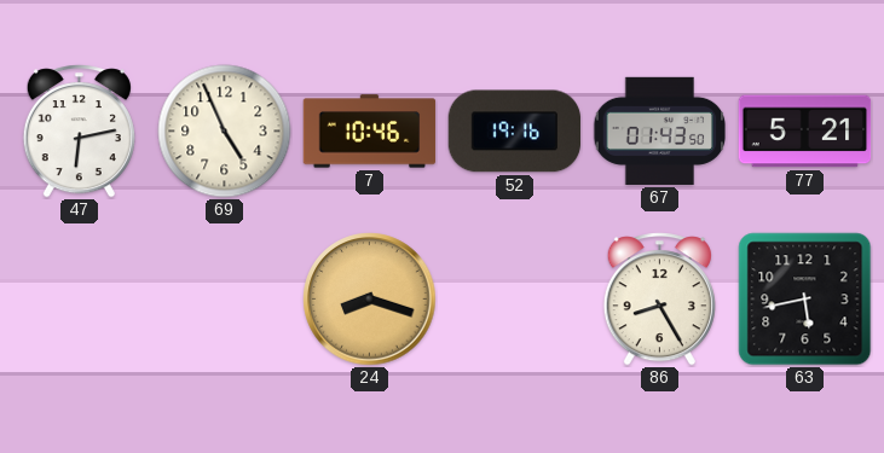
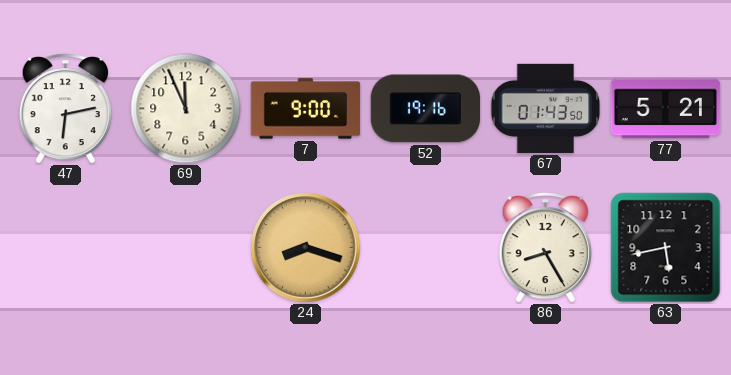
69: 4:56 -> 11:56 (186, 109)
7: 10:46 -> 9:00 (306, 109)
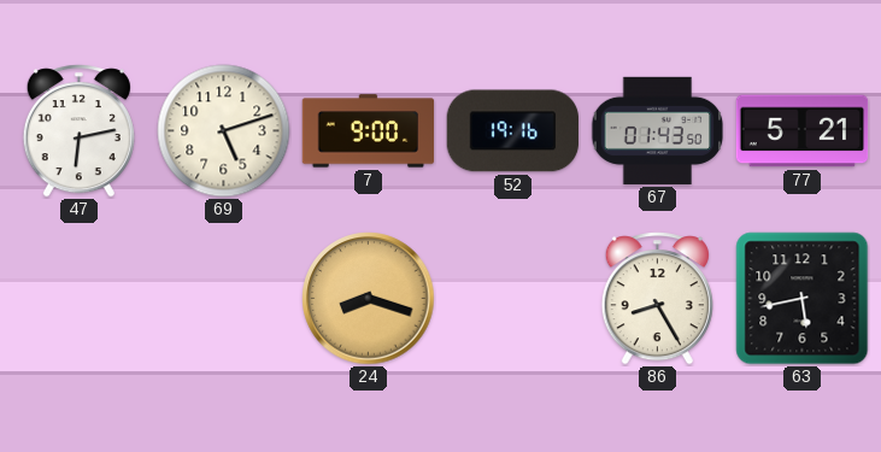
69: 11:56 -> 5:12 (224, 131)
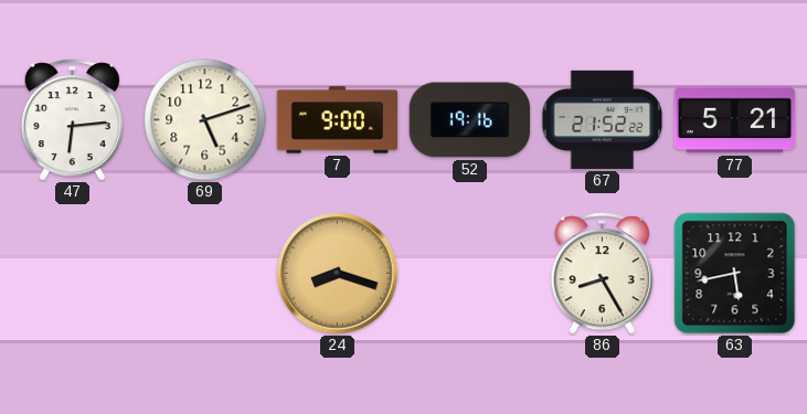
47: 6:13 -> 6:14 (72, 120)
67: 01:43 -> 21:52 (602, 119)
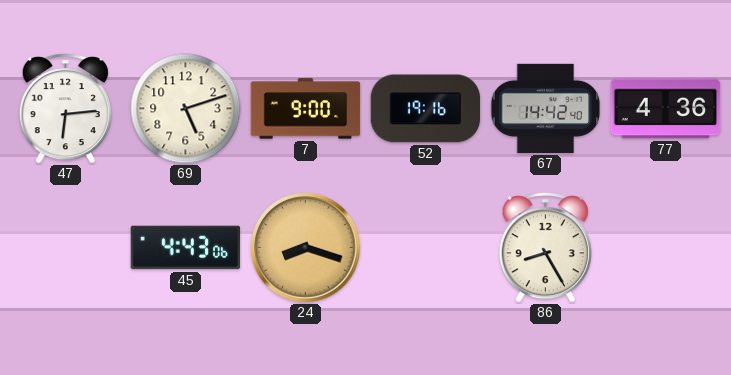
67: 21:52 -> 14:42 (545, 108)
77: 5:21 -> 4:36 (666, 109)
45: none -> 4:43 (186, 248)
63: 5:43 -> none (735, 274)
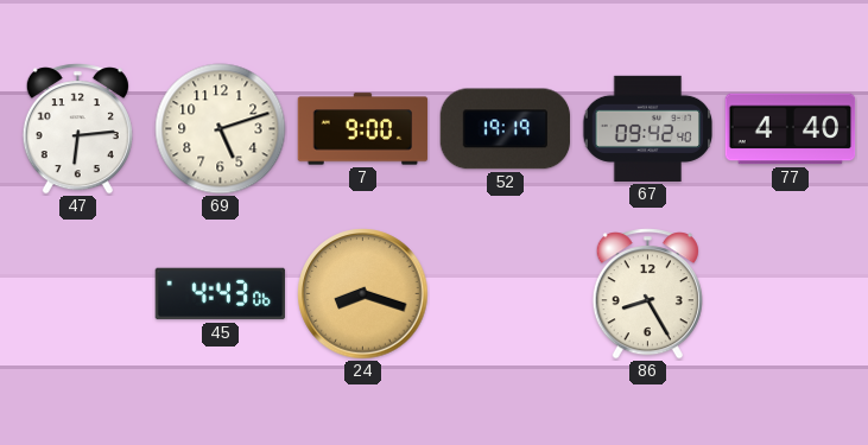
52: 19:16 -> 19:19 (506, 129)
67: 14:42 -> 09:42 (647, 128)
77: 4:36 -> 4:40 (791, 129)
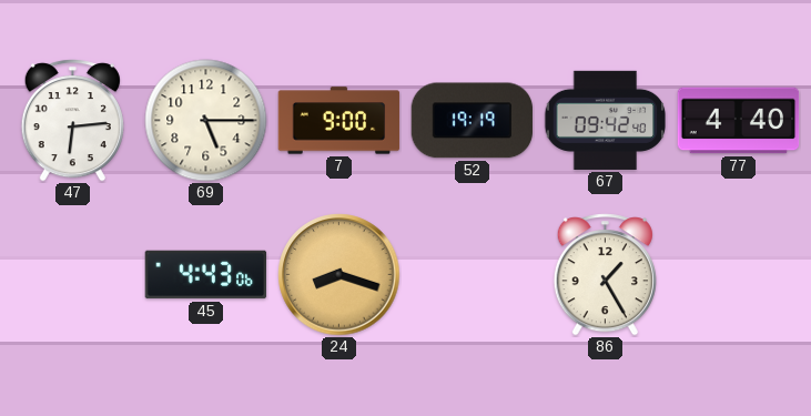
69: 5:12 -> 5:15 (206, 121)
86: 8:25 -> 1:25 (605, 275)
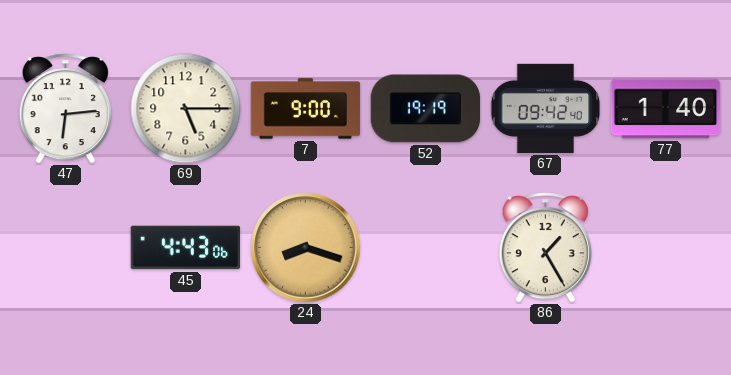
77: 4:40 -> 1:40 (666, 109)
